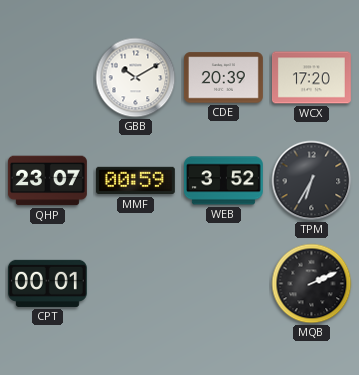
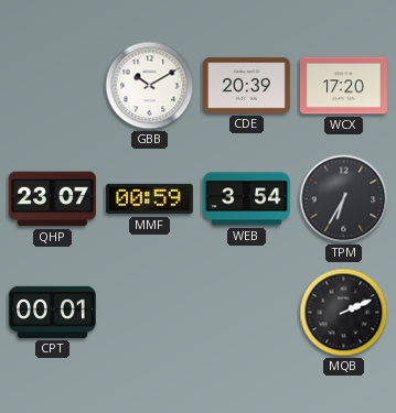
WEB: 3:52 -> 3:54 (246, 199)
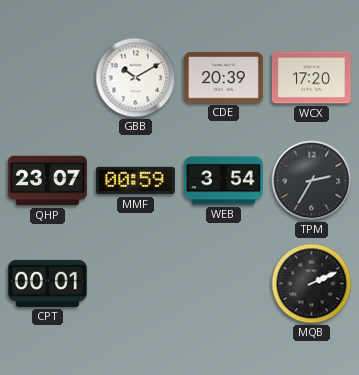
TPM: 6:35 -> 2:35 (312, 181)
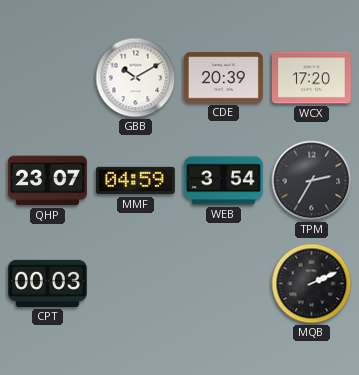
MMF: 00:59 -> 04:59 (135, 181)
CPT: 00:01 -> 00:03 (47, 283)
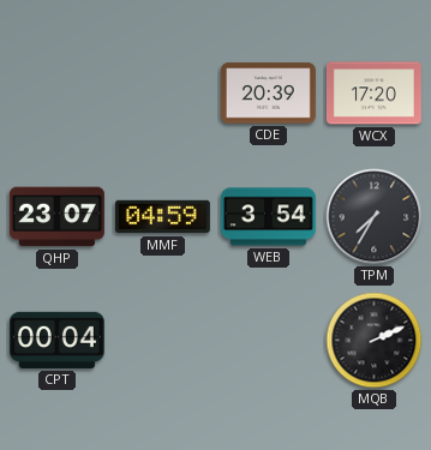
GBB: 10:10 -> none (136, 78)
TPM: 2:35 -> 7:35 (375, 217)
CPT: 00:03 -> 00:04 (56, 340)
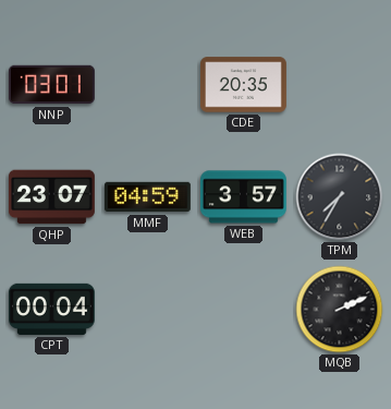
NNP: none -> 03:01 (51, 85)
CDE: 20:39 -> 20:35 (243, 85)
WCX: 17:20 -> none (373, 94)
WEB: 3:54 -> 3:57 (243, 197)
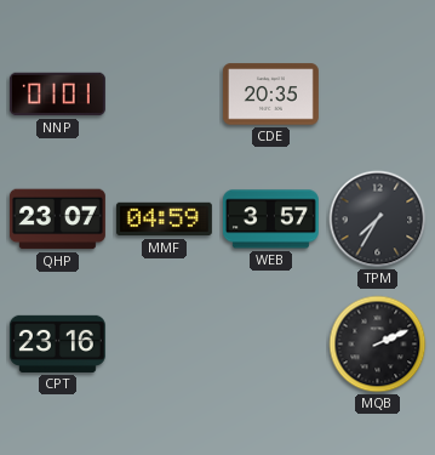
NNP: 03:01 -> 01:01 (57, 95)
CPT: 00:04 -> 23:16 (57, 343)
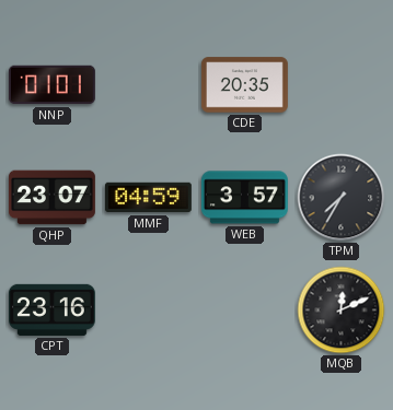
MQB: 2:11 -> 12:11 (342, 311)
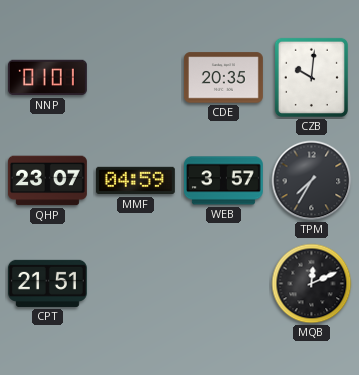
CZB: none -> 10:01 (311, 77)
CPT: 23:16 -> 21:51 (47, 283)
